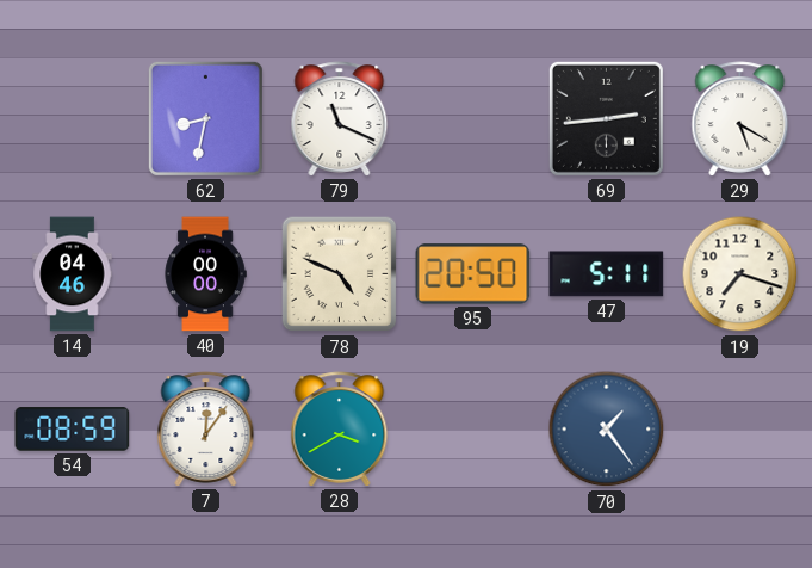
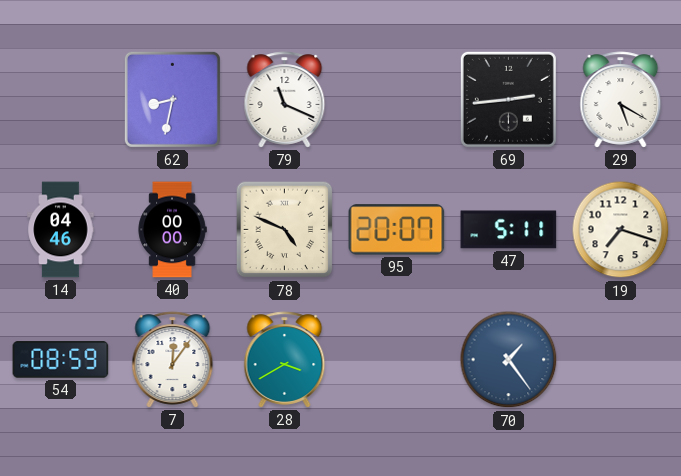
95: 20:50 -> 20:07 (397, 230)
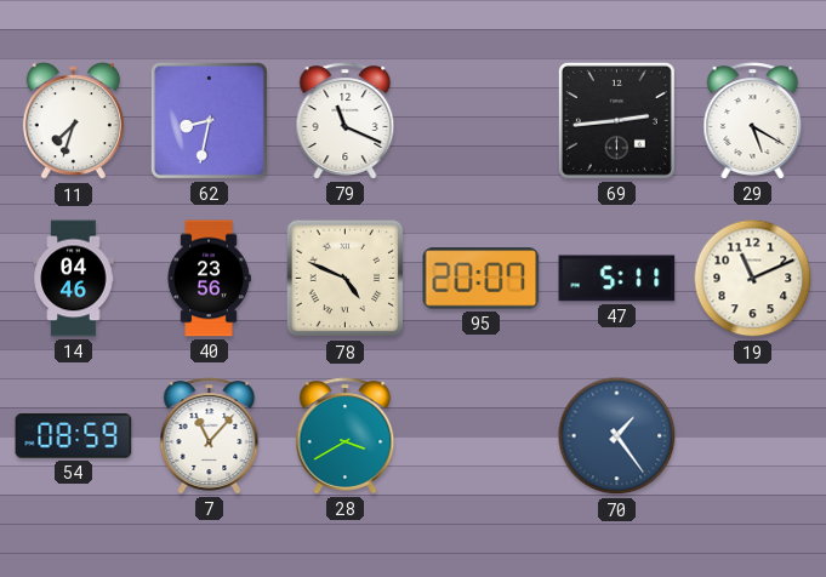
11: none -> 7:33 (73, 122)
40: 00:00 -> 23:56 (209, 279)
19: 7:18 -> 11:11 (753, 279)
7: 12:06 -> 11:07 (210, 436)
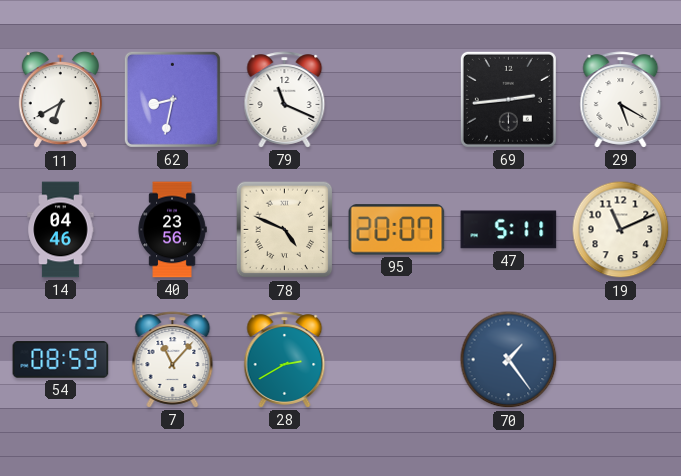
11: 7:33 -> 6:40 (60, 101)
28: 3:40 -> 2:40 (285, 360)
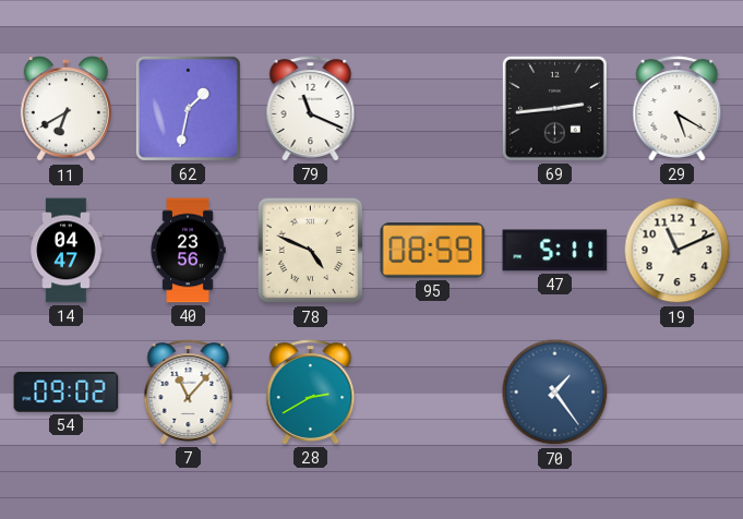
62: 8:32 -> 1:32 (188, 108)
14: 04:46 -> 04:47 (67, 251)
95: 20:07 -> 08:59 (433, 251)
54: 08:59 -> 09:02 (67, 393)
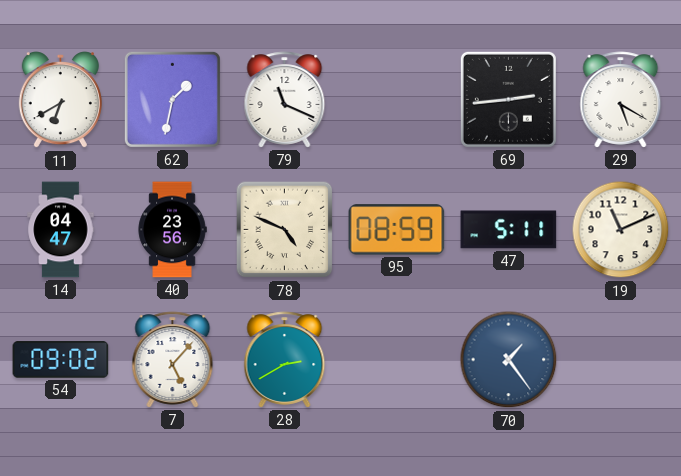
7: 11:07 -> 5:07 (173, 360)
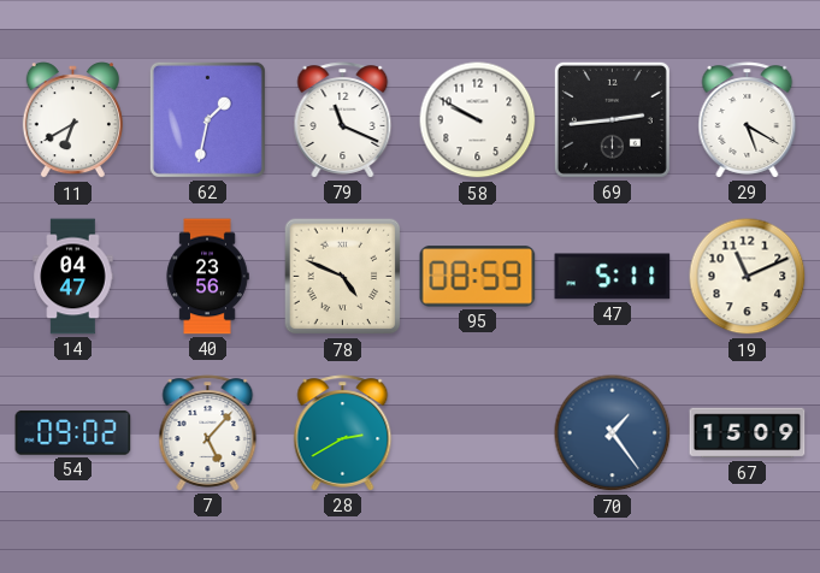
58: none -> 9:50 (478, 120)
67: none -> 15:09 (748, 433)
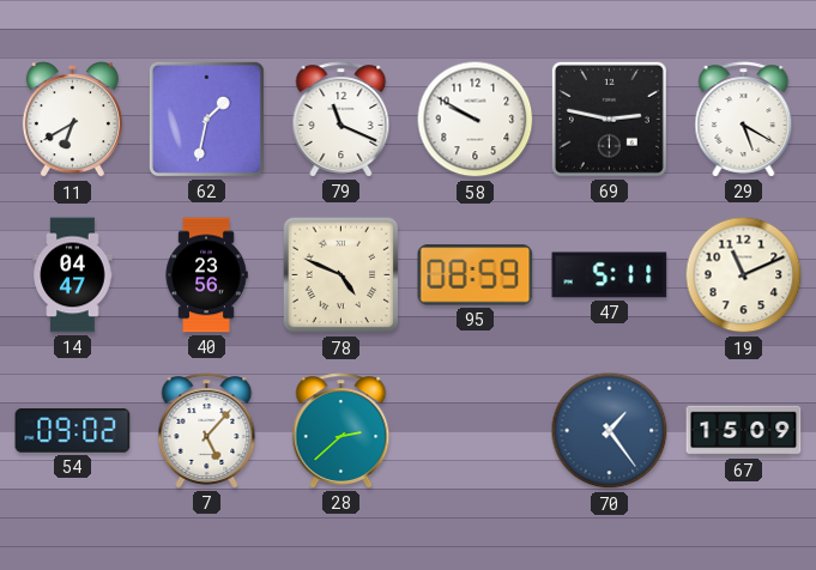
69: 2:44 -> 2:47 (609, 119)
28: 2:40 -> 2:38 (341, 431)
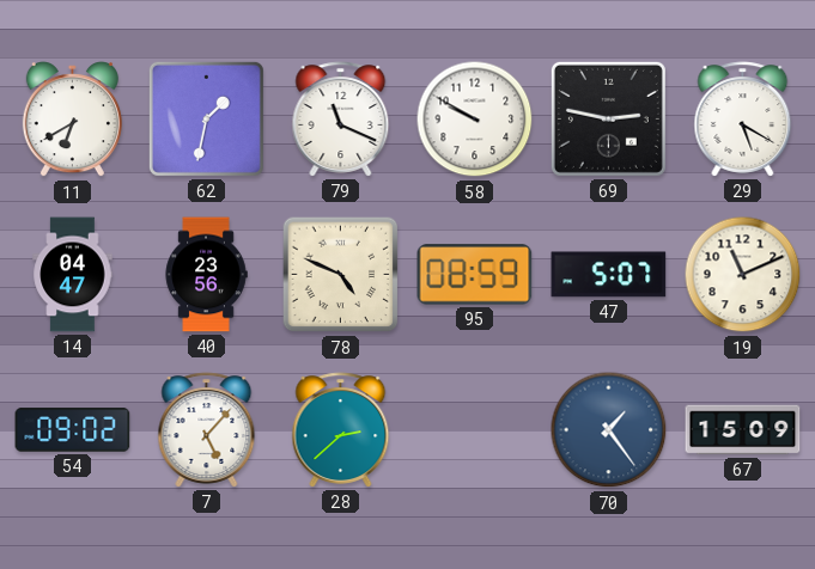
47: 5:11 -> 5:07 (609, 275)
